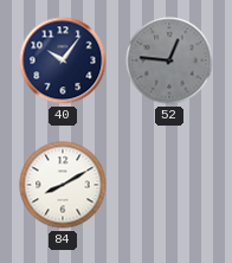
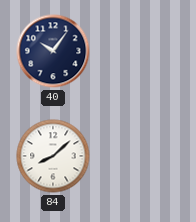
52: 12:46 -> none (169, 60)
84: 8:10 -> 8:08 (53, 156)
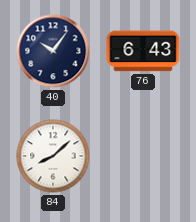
76: none -> 6:43 (143, 51)
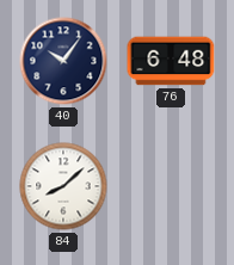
76: 6:43 -> 6:48 (171, 61)
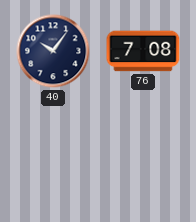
76: 6:48 -> 7:08 (143, 51)
84: 8:08 -> none (63, 186)
